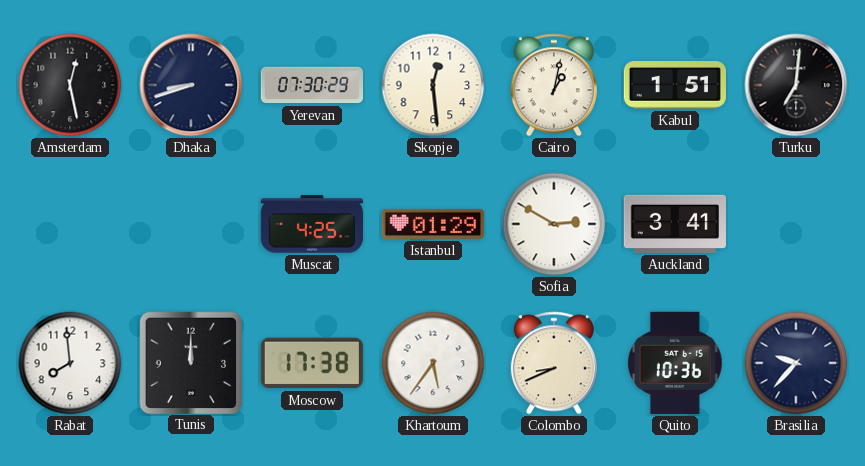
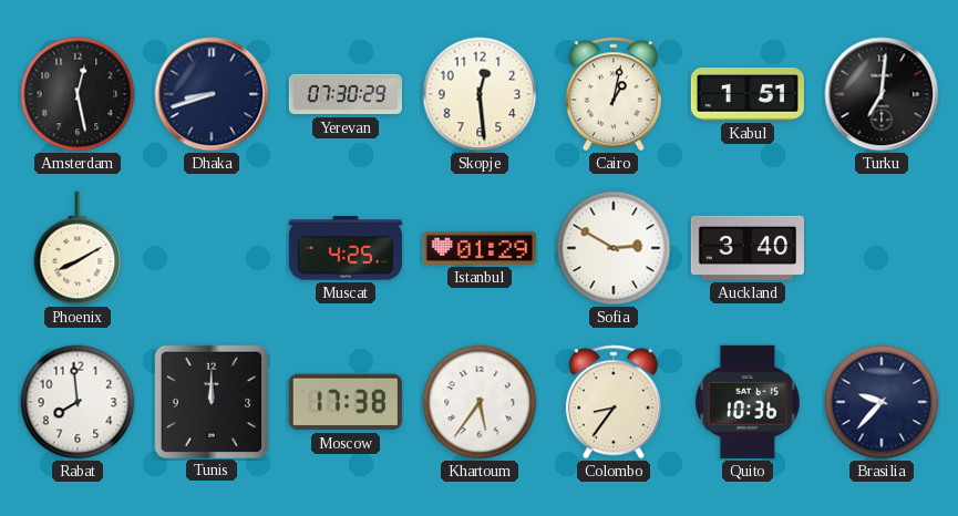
Phoenix: none -> 8:10 (78, 248)
Auckland: 3:41 -> 3:40 (748, 248)
Colombo: 8:41 -> 8:36 (614, 402)
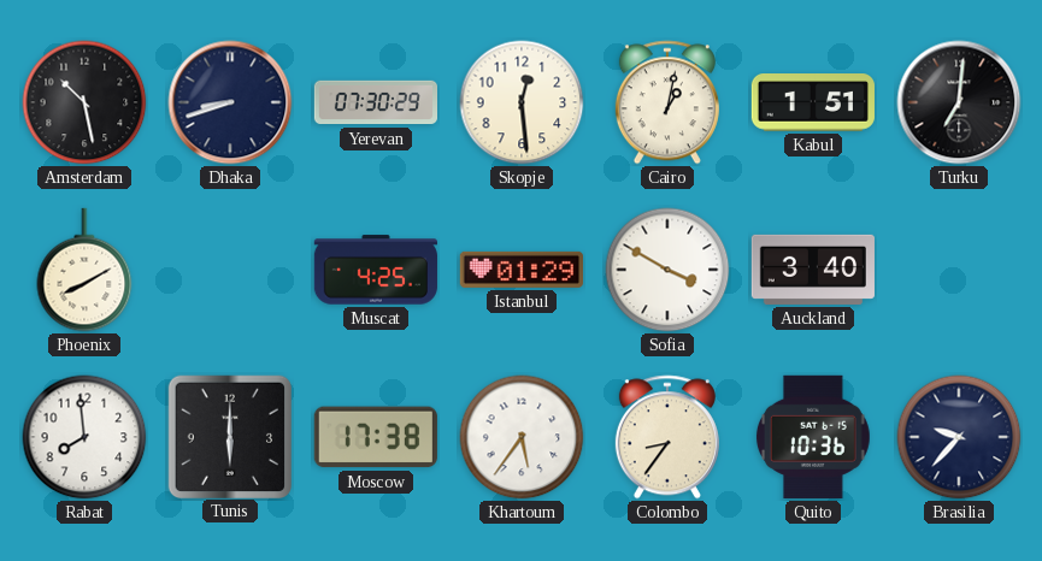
Amsterdam: 12:28 -> 10:28 (84, 102)
Sofia: 2:50 -> 3:50 (667, 270)
Tunis: 12:00 -> 6:00 (229, 436)
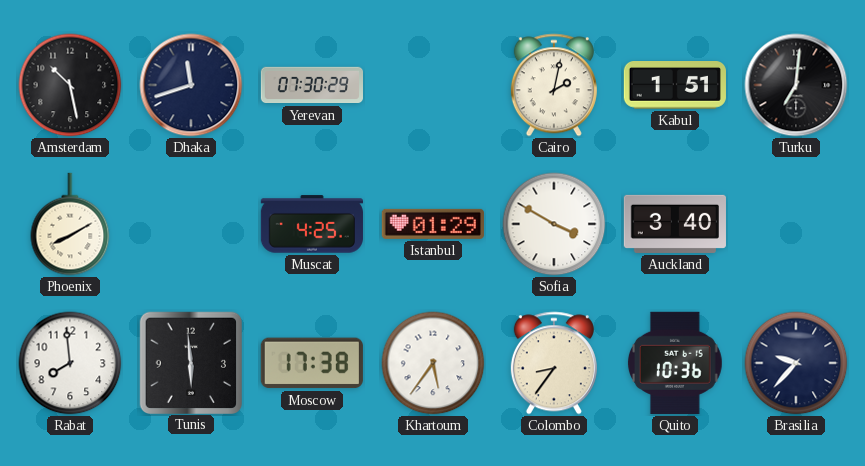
Dhaka: 8:42 -> 11:42 (191, 85)
Skopje: 12:29 -> none (522, 102)
Cairo: 1:02 -> 2:02 (554, 85)
Tunis: 6:00 -> 5:59 (190, 362)
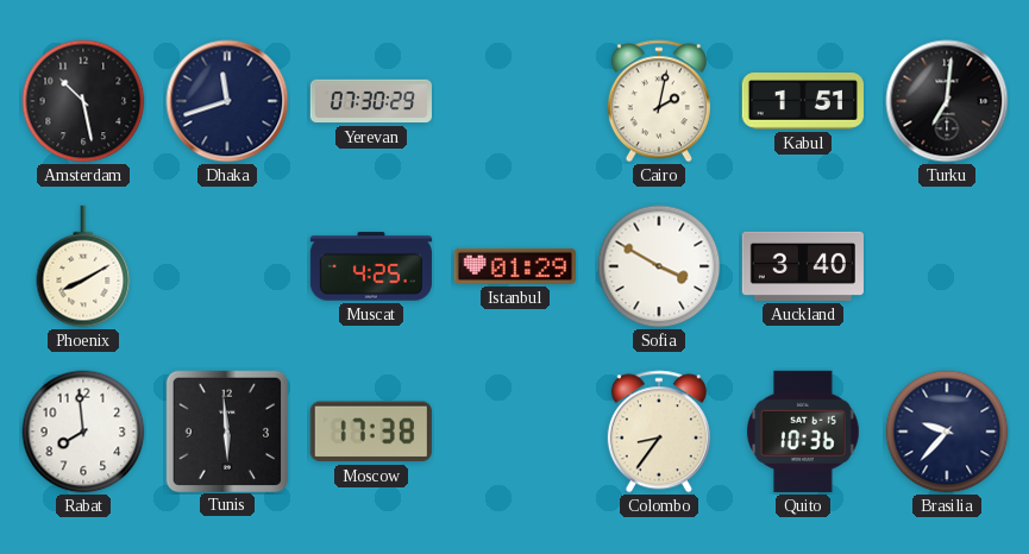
Khartoum: 5:36 -> none (433, 363)
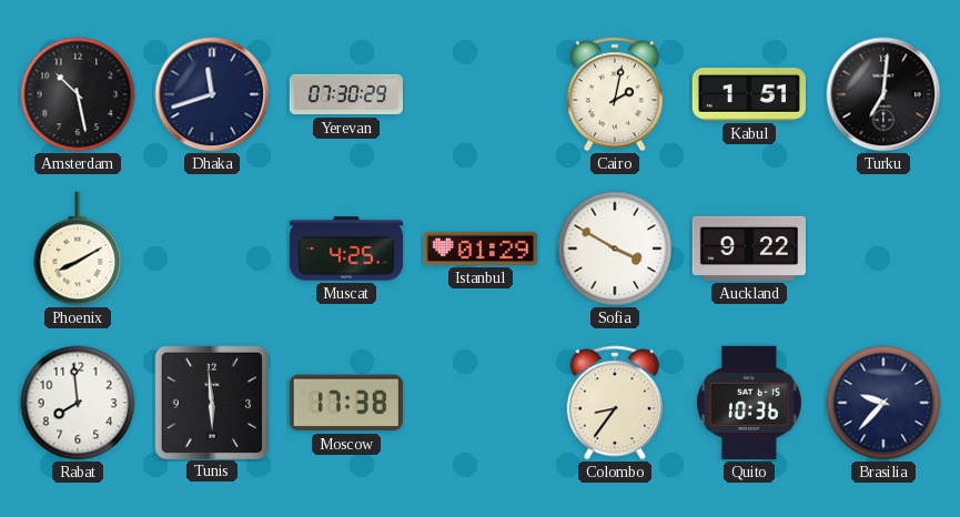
Auckland: 3:40 -> 9:22 (749, 249)
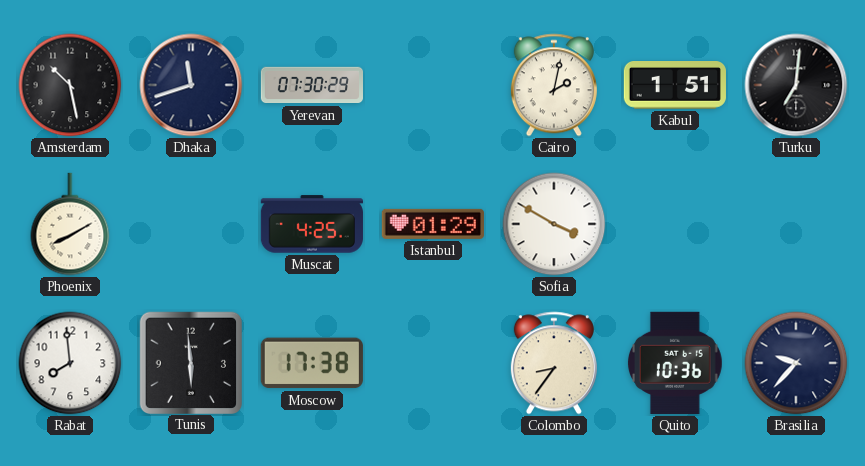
Auckland: 9:22 -> none (749, 249)
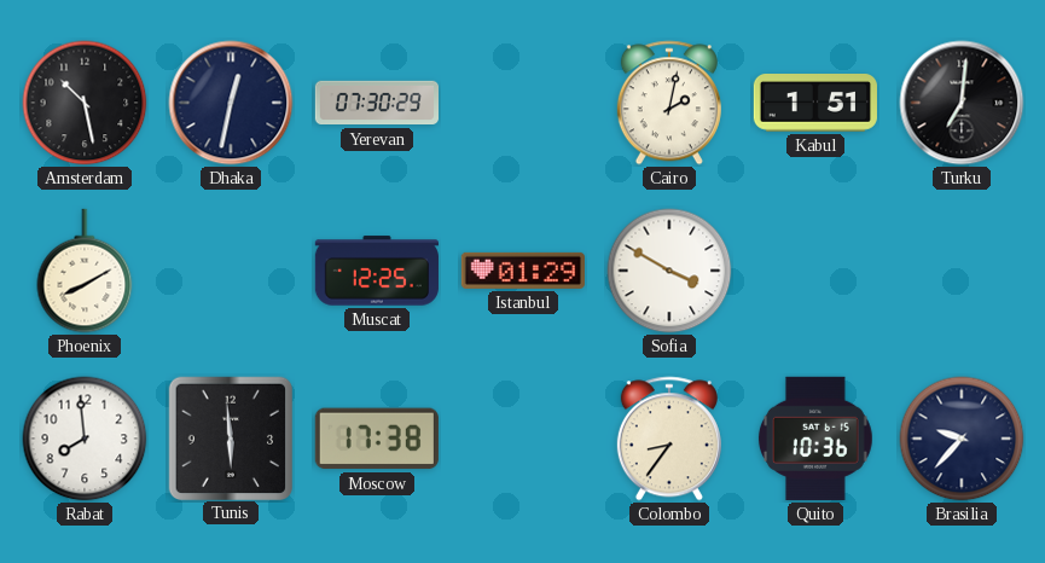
Dhaka: 11:42 -> 12:32 (231, 103)
Muscat: 4:25 -> 12:25 (377, 271)
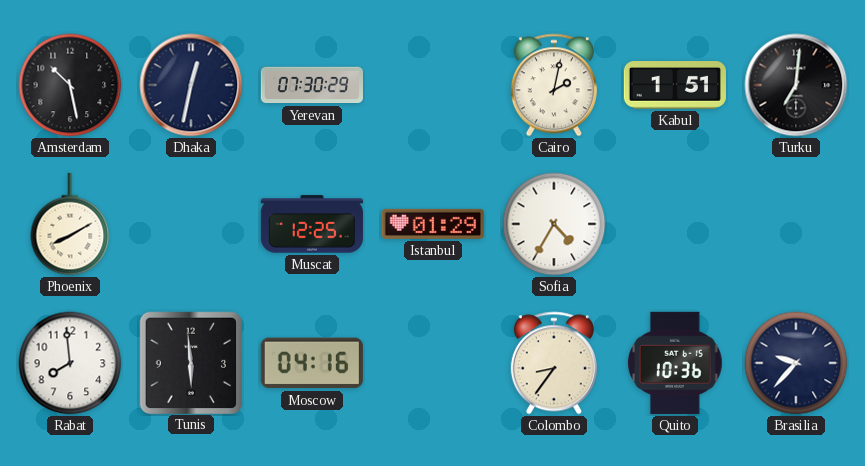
Sofia: 3:50 -> 4:35 (554, 224)
Moscow: 17:38 -> 04:16 (312, 363)
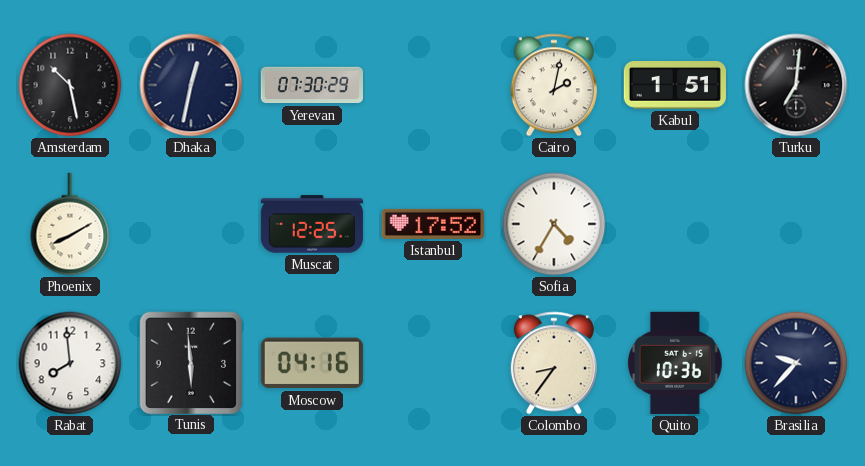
Istanbul: 01:29 -> 17:52 (433, 224)
